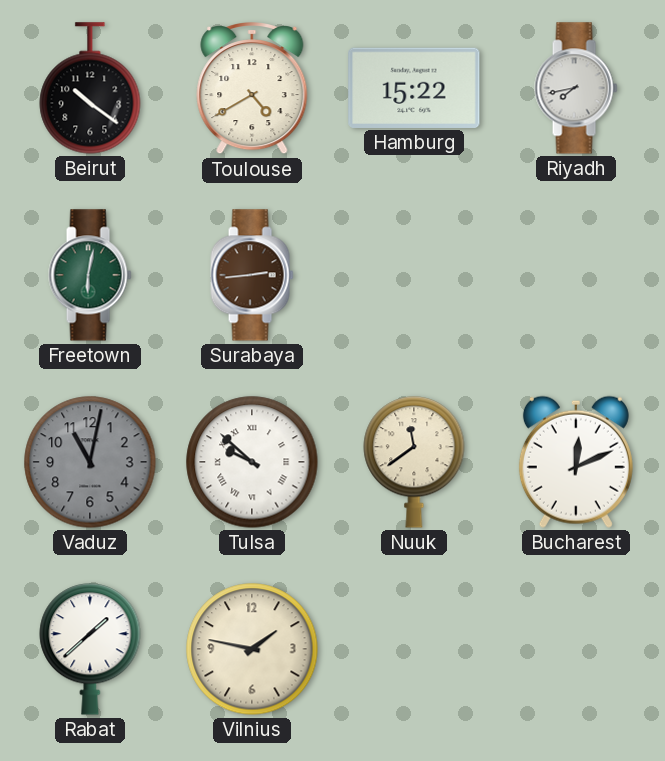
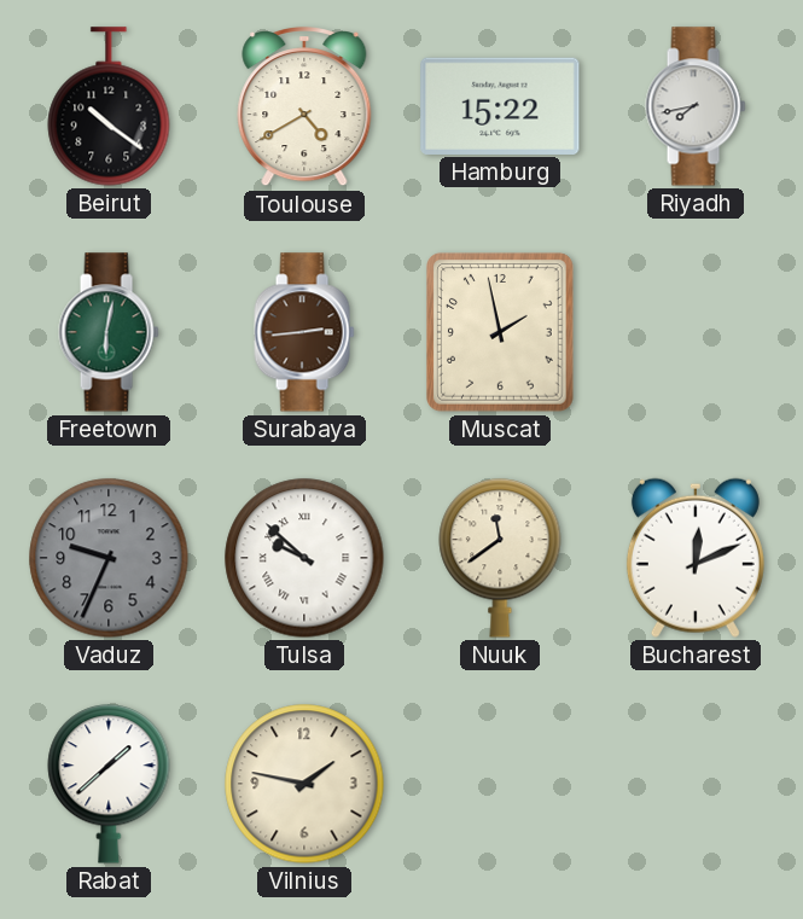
Muscat: none -> 1:58 (501, 332)
Vaduz: 11:02 -> 9:34 (109, 558)
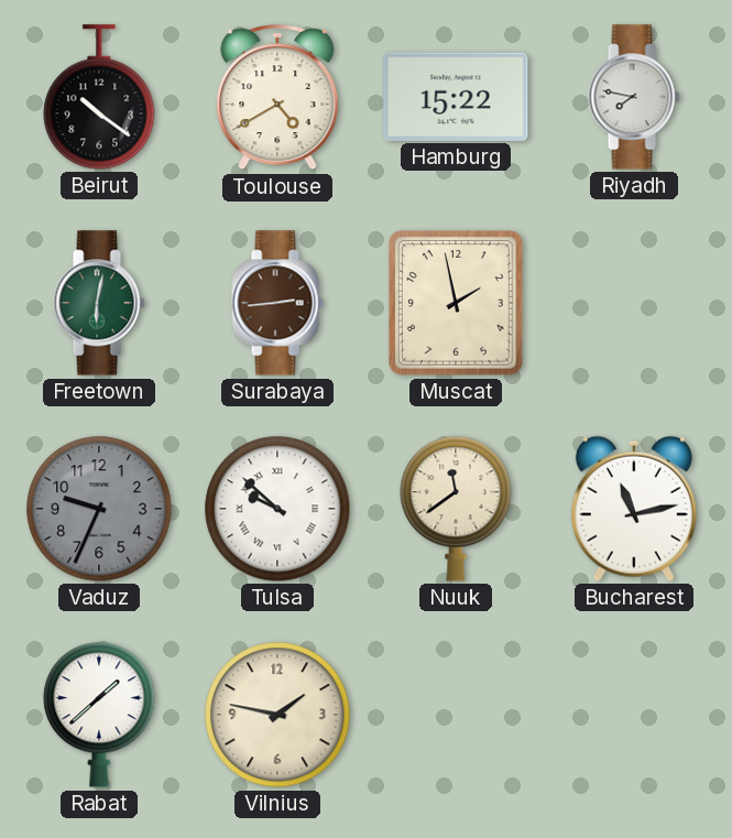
Riyadh: 7:43 -> 7:47 (634, 97)
Bucharest: 12:11 -> 11:13 (634, 509)
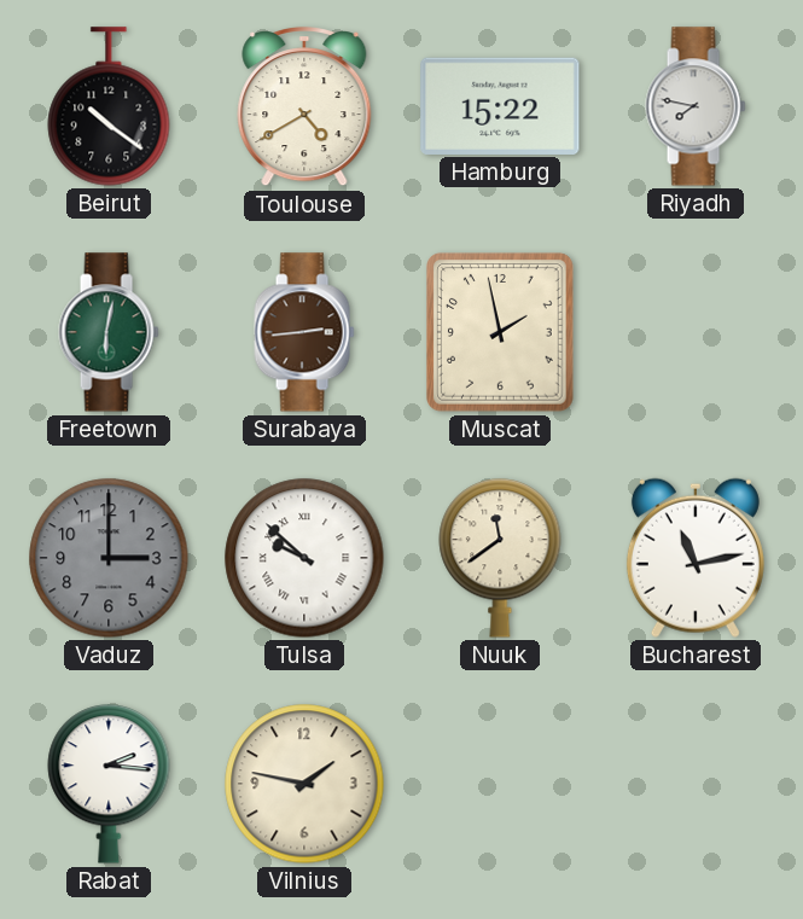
Vaduz: 9:34 -> 3:00 (109, 558)
Rabat: 1:38 -> 2:16 (109, 784)
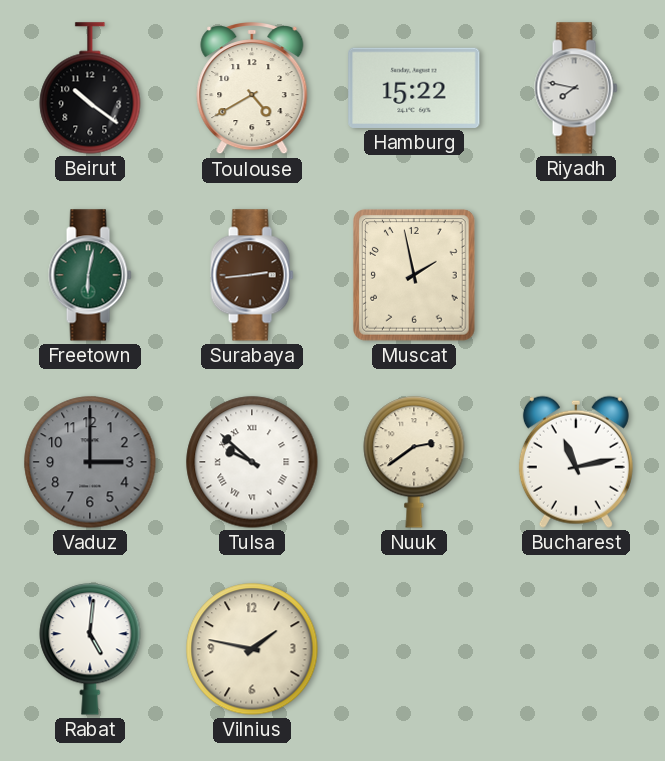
Nuuk: 11:39 -> 2:39 (414, 462)
Rabat: 2:16 -> 5:01 (90, 649)
